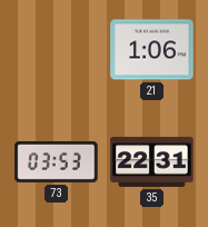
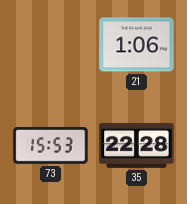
73: 03:53 -> 15:53 (51, 145)
35: 22:31 -> 22:28 (137, 145)
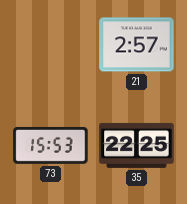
21: 1:06 -> 2:57 (137, 45)
35: 22:28 -> 22:25 (137, 145)
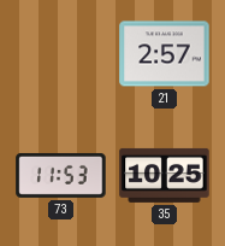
73: 15:53 -> 11:53 (61, 175)
35: 22:25 -> 10:25 (165, 175)
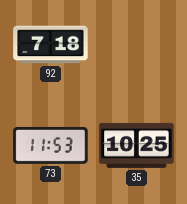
92: none -> 7:18 (51, 45)
21: 2:57 -> none (165, 54)
